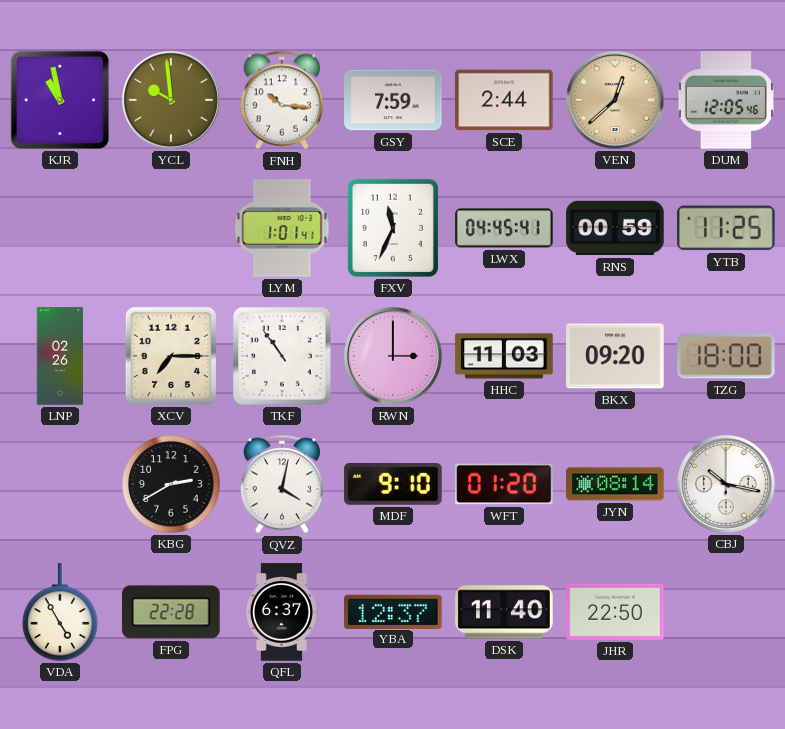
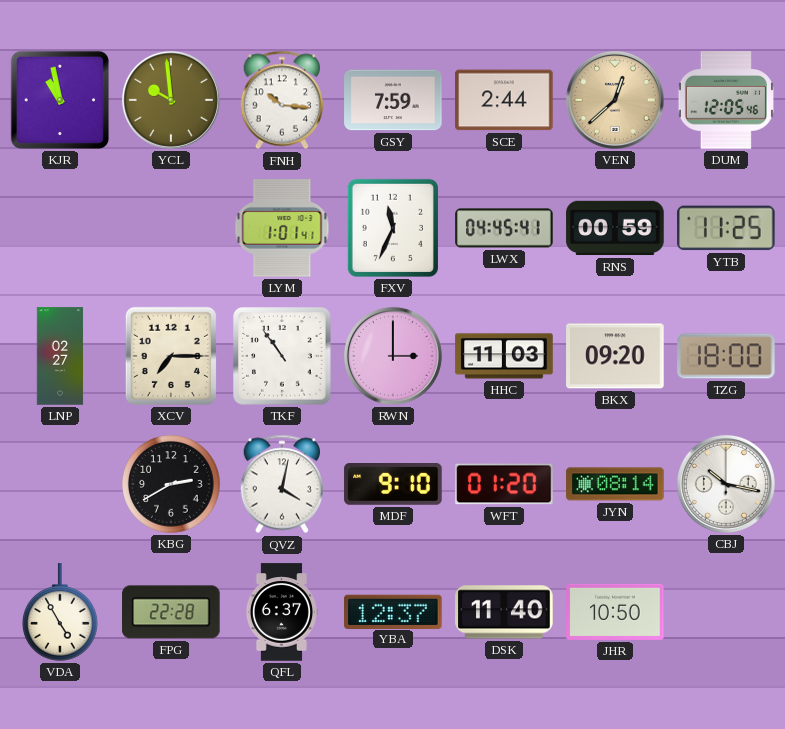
LNP: 02:26 -> 02:27 (60, 356)
JHR: 22:50 -> 10:50 (615, 612)
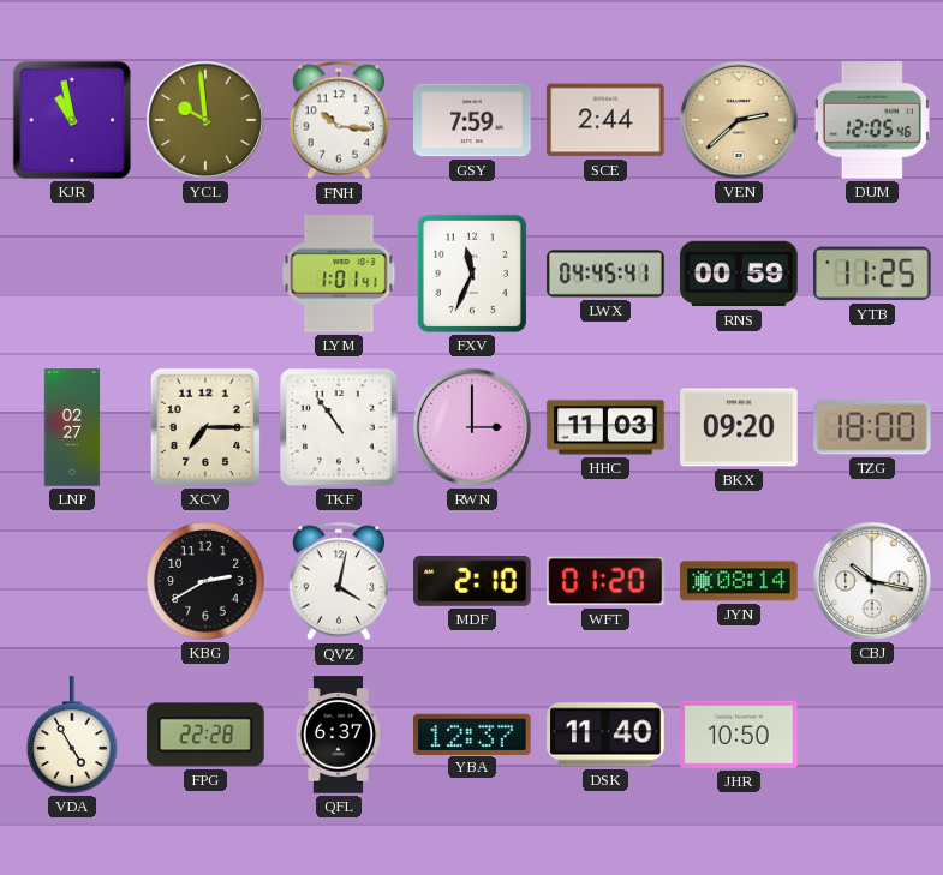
VEN: 12:38 -> 2:38 (739, 120)
MDF: 9:10 -> 2:10 (472, 582)
